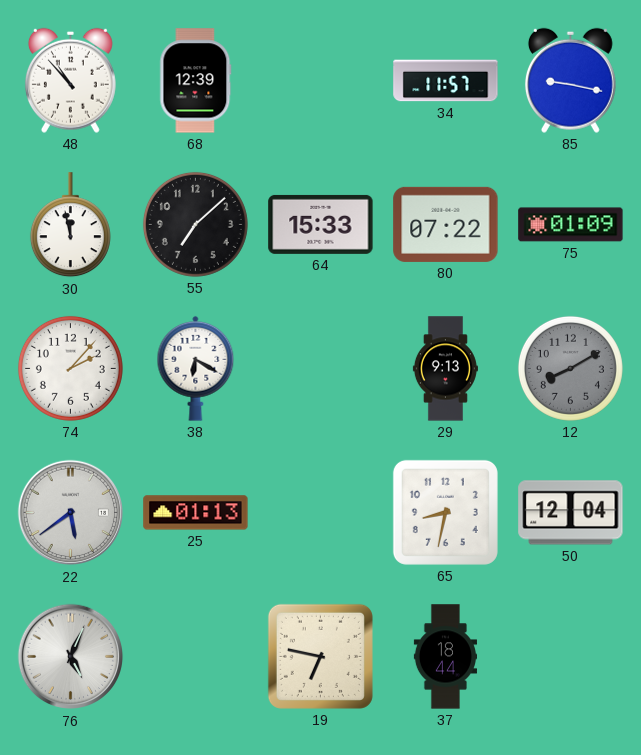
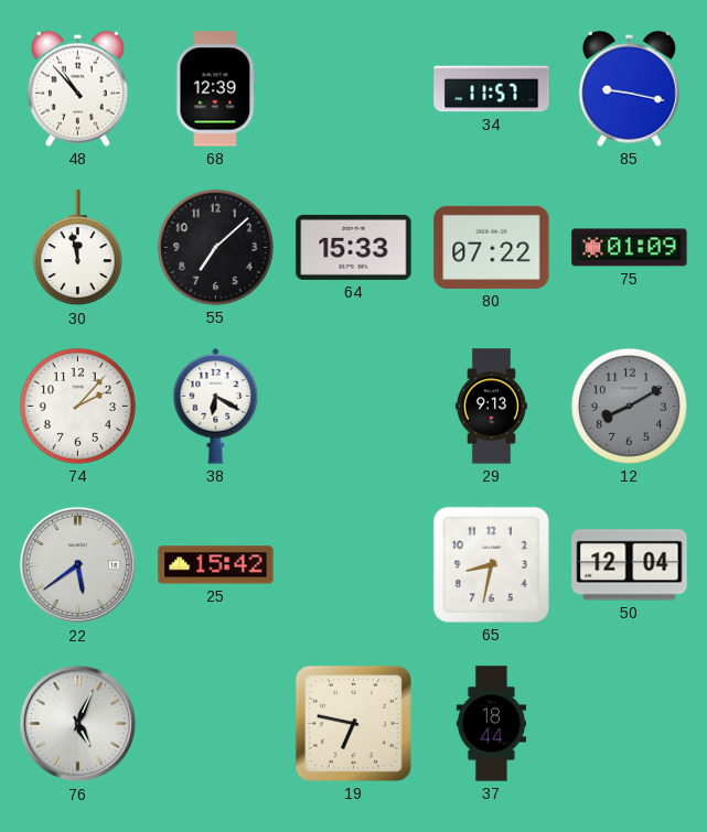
25: 01:13 -> 15:42 (216, 565)
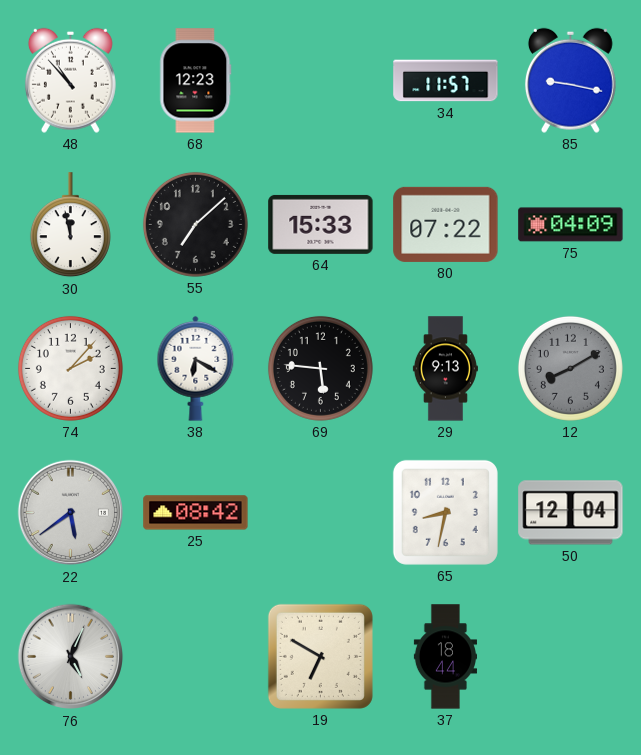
68: 12:39 -> 12:23 (196, 81)
75: 01:09 -> 04:09 (571, 225)
69: none -> 5:46 (320, 368)
25: 15:42 -> 08:42 (196, 513)
19: 6:47 -> 6:50 (320, 656)
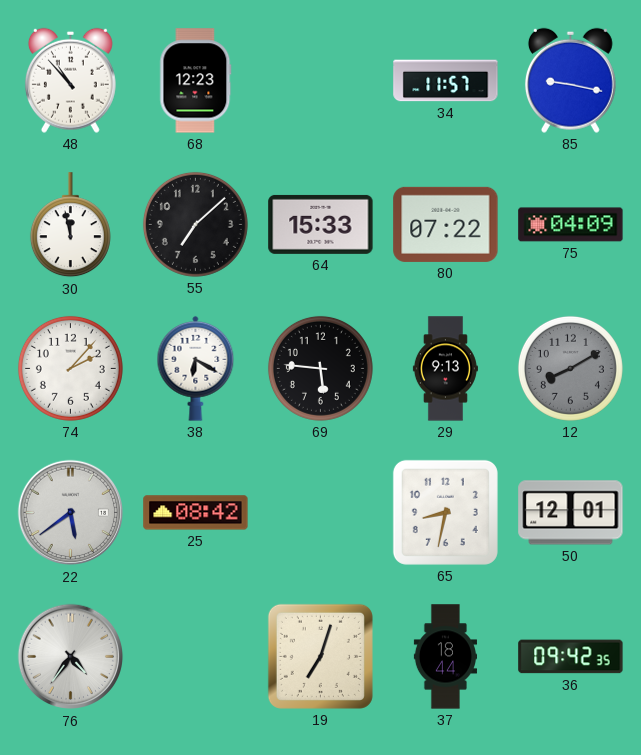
50: 12:04 -> 12:01 (571, 513)
76: 5:04 -> 4:36 (71, 657)
19: 6:50 -> 7:03 (320, 656)
36: none -> 09:42 (571, 657)
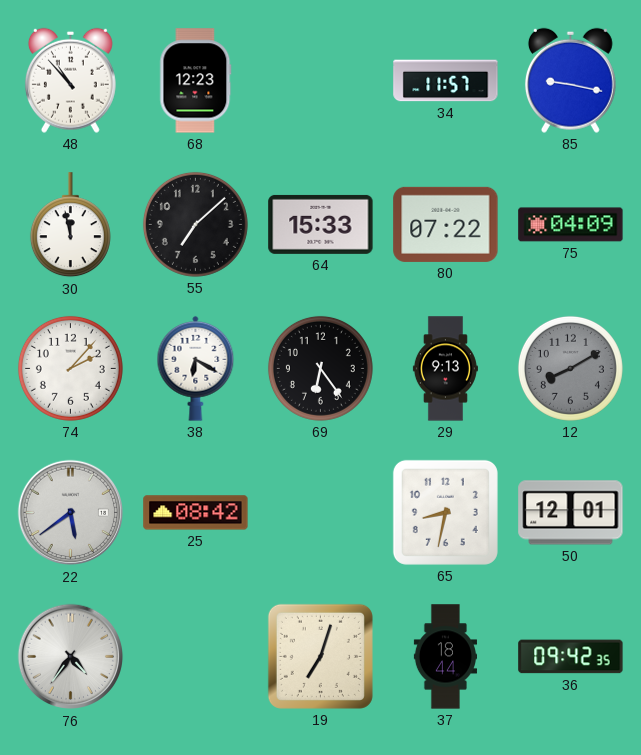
69: 5:46 -> 6:24 (320, 368)
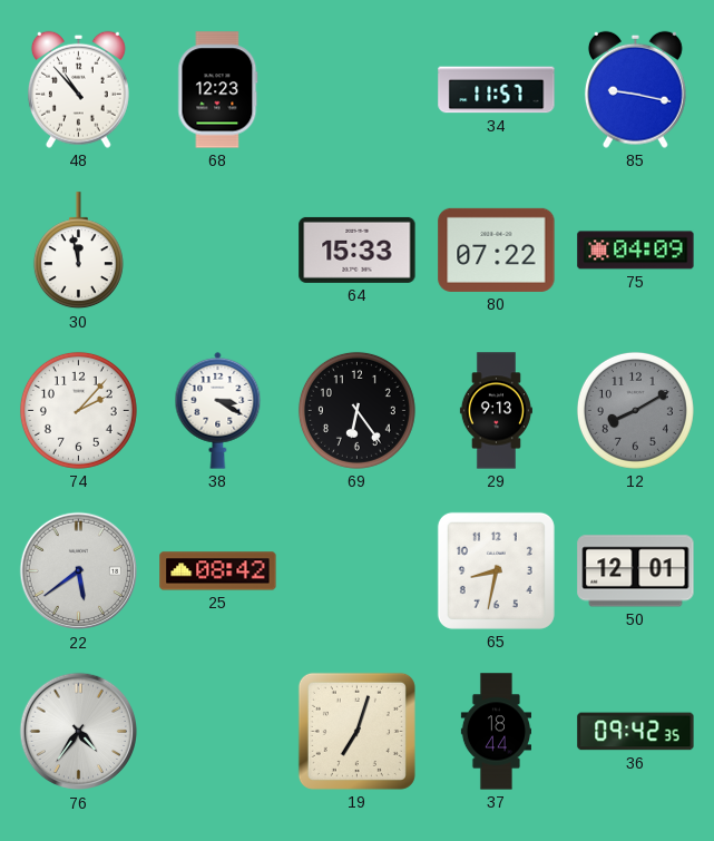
55: 7:08 -> none (195, 224)
38: 6:20 -> 3:20 (218, 410)
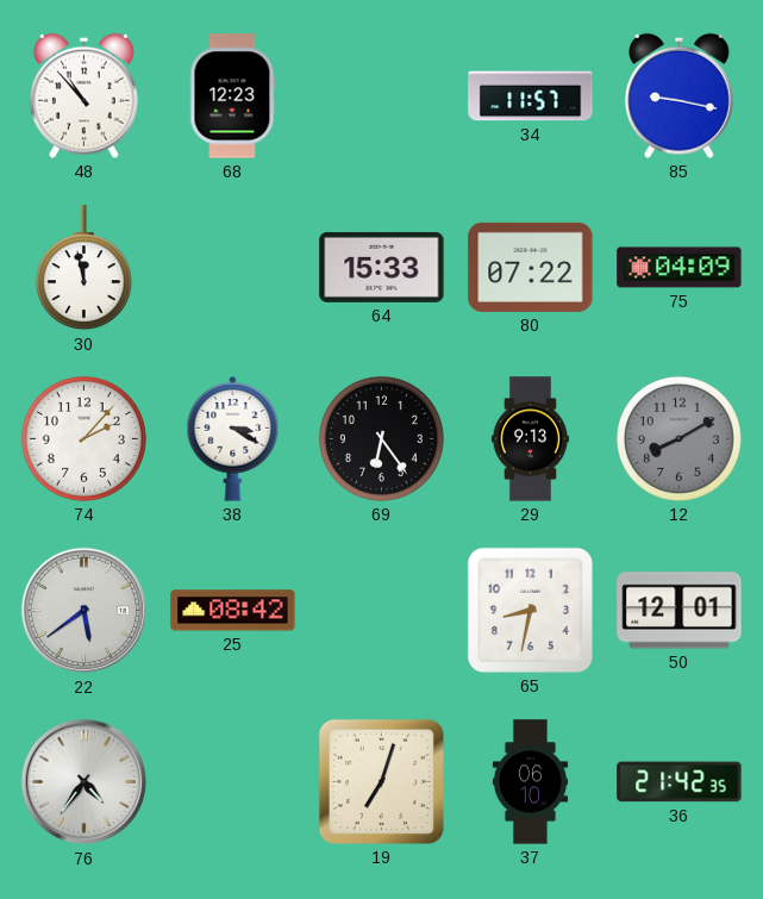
37: 18:44 -> 06:10 (530, 782)
36: 09:42 -> 21:42 (680, 782)
